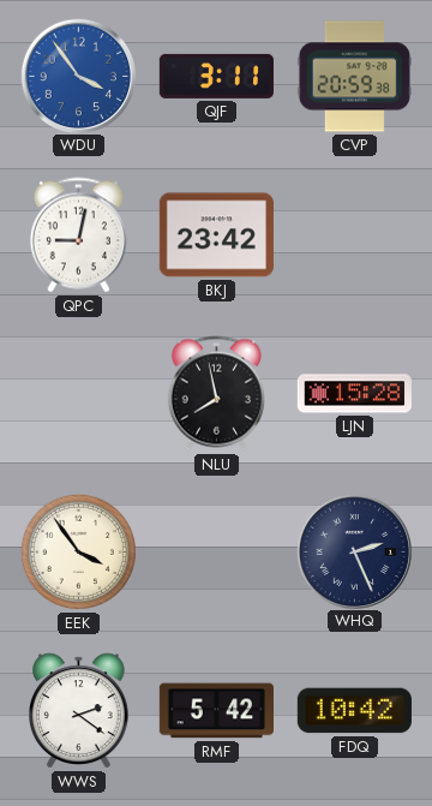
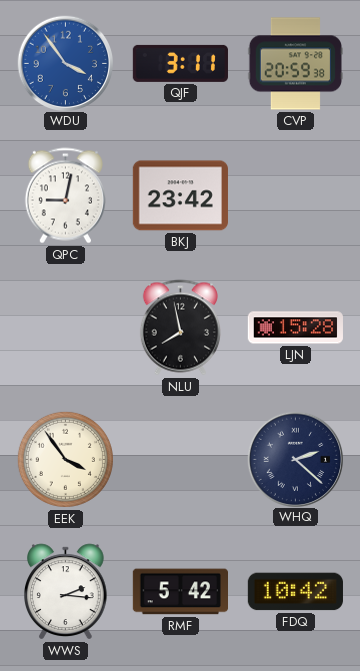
WHQ: 2:26 -> 2:22 (295, 459)
WWS: 2:21 -> 2:16 (66, 592)
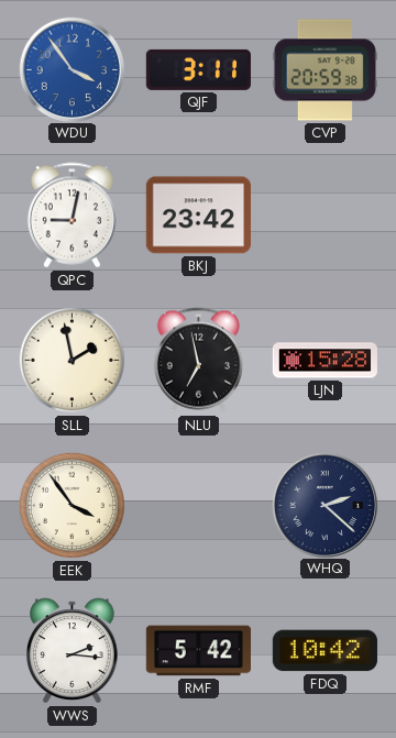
SLL: none -> 1:58 (71, 360)
NLU: 7:58 -> 6:58 (198, 361)
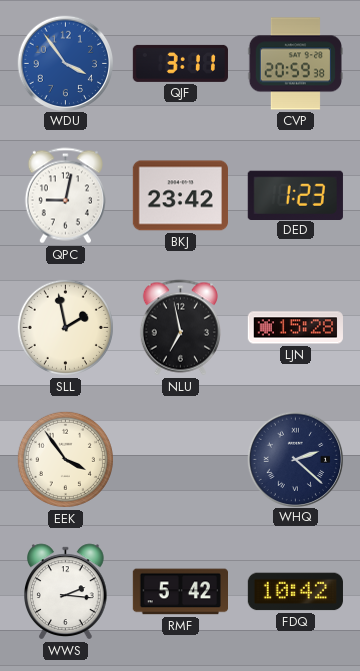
DED: none -> 1:23 (295, 195)
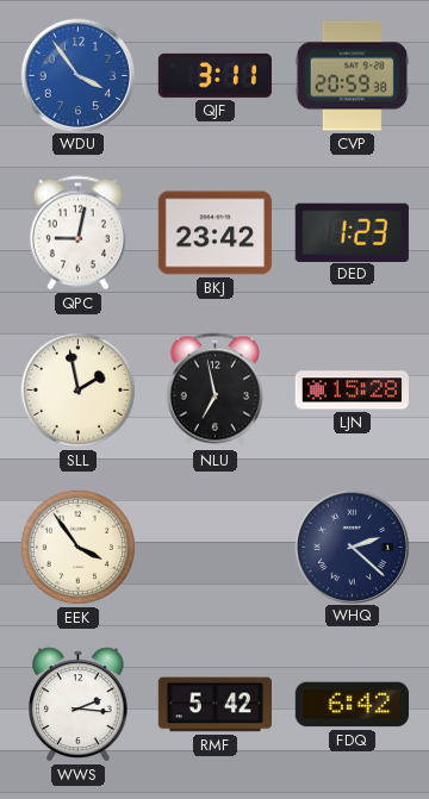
FDQ: 10:42 -> 6:42 (352, 705)
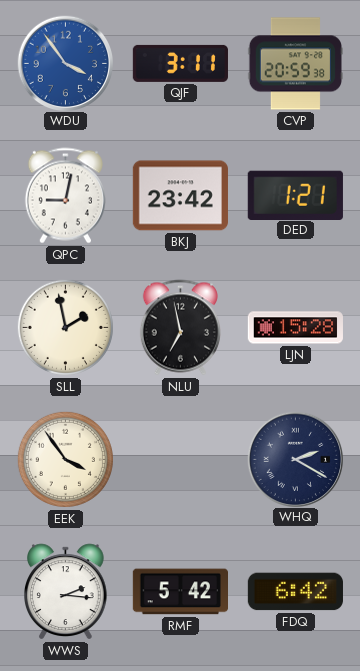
DED: 1:23 -> 1:21 (295, 195)
WHQ: 2:22 -> 2:20 (295, 459)
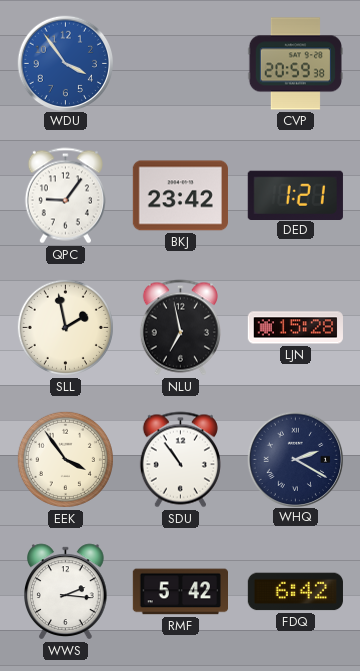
QJF: 3:11 -> none (180, 63)
QPC: 9:02 -> 9:06 (65, 196)
SDU: none -> 10:54 (180, 460)
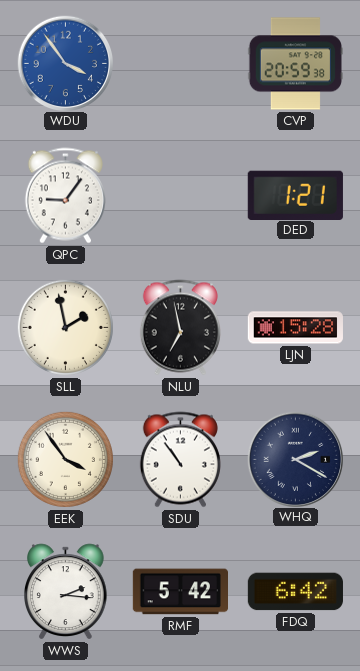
BKJ: 23:42 -> none (180, 196)
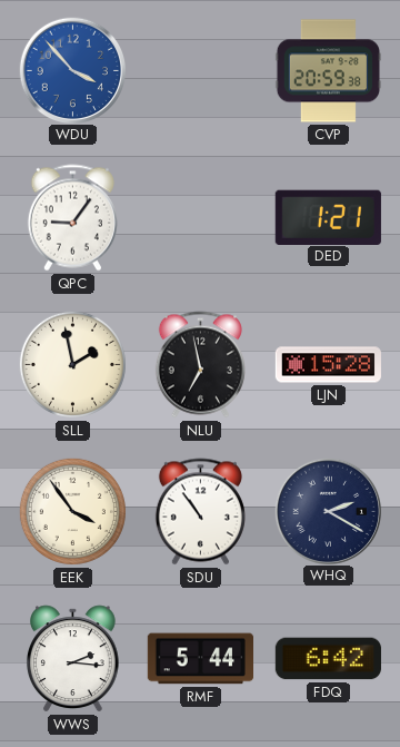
WDU: 3:54 -> 3:53 (72, 70)
RMF: 5:42 -> 5:44 (200, 659)
